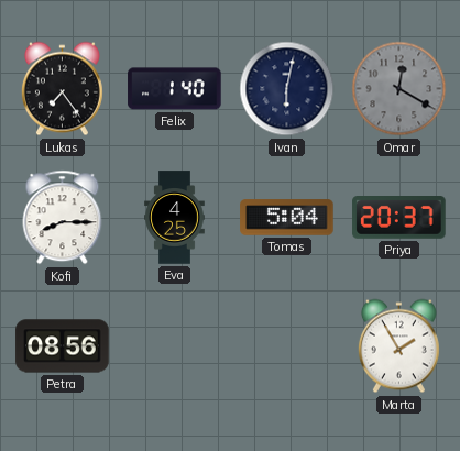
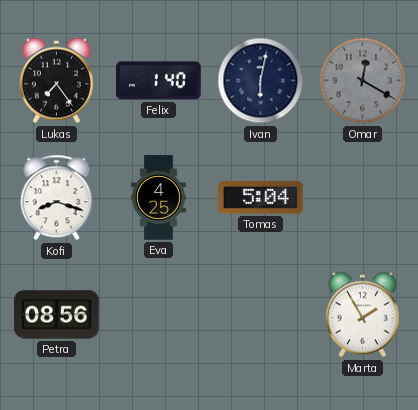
Kofi: 8:15 -> 8:18 (57, 198)
Priya: 20:37 -> none (399, 218)
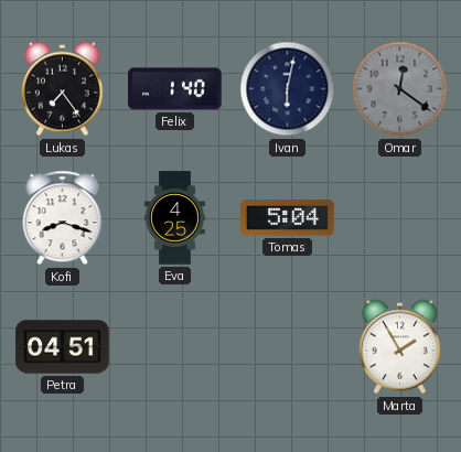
Omar: 12:20 -> 12:21 (400, 89)
Petra: 08:56 -> 04:51 (63, 347)
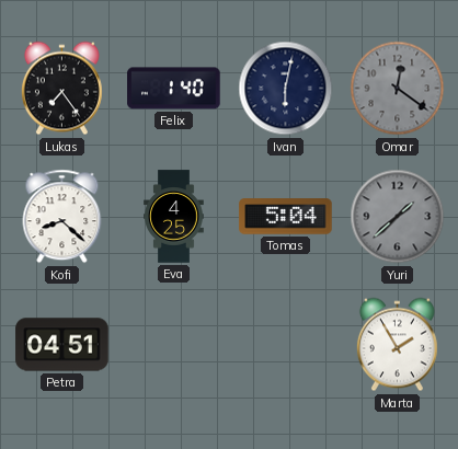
Kofi: 8:18 -> 8:22 (62, 217)
Yuri: none -> 1:38 (398, 217)
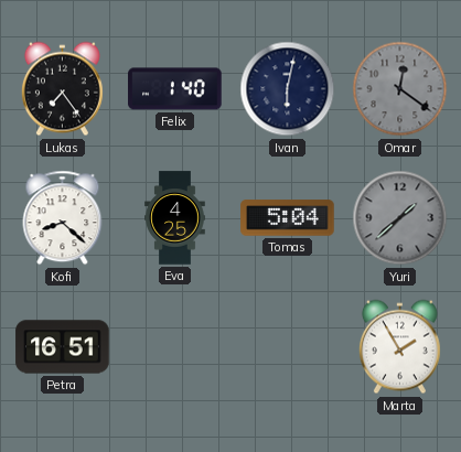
Petra: 04:51 -> 16:51 (63, 347)
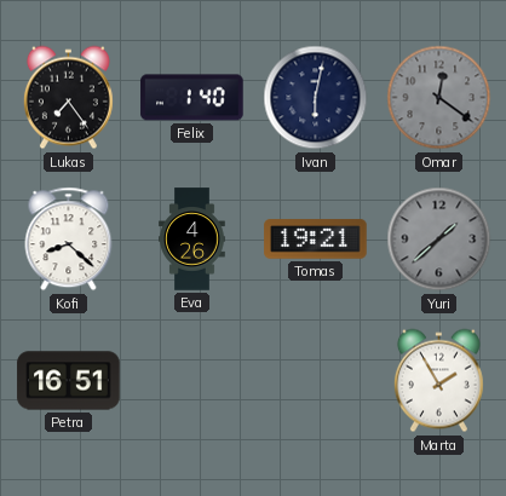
Eva: 4:25 -> 4:26 (192, 240)
Tomas: 5:04 -> 19:21 (316, 240)
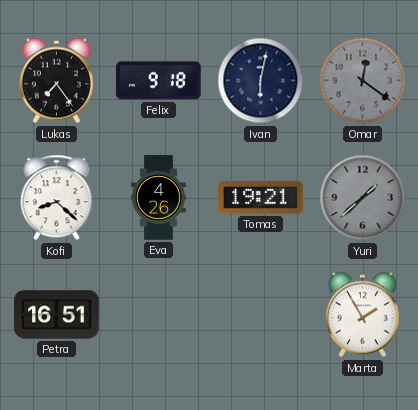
Felix: 1:40 -> 9:18 (159, 81)
